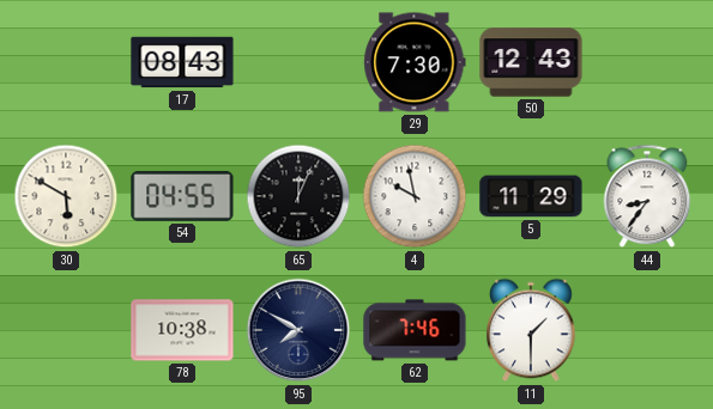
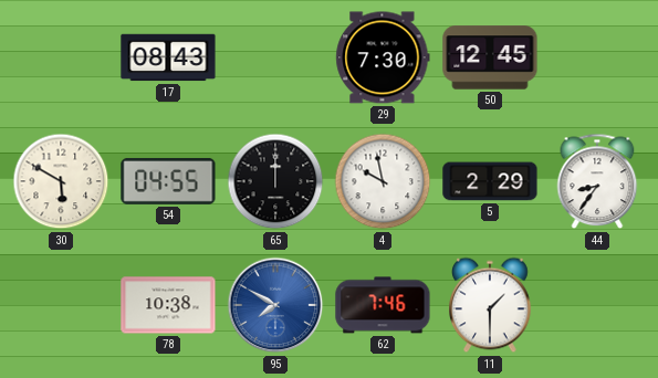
50: 12:43 -> 12:45 (490, 57)
65: 12:04 -> 12:00 (275, 181)
5: 11:29 -> 2:29 (490, 181)
95 dial: navy -> blue (275, 305)
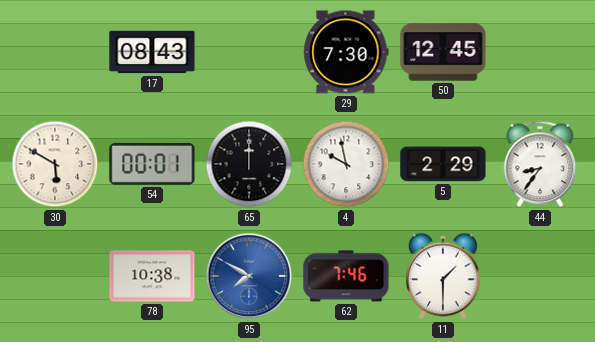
54: 04:55 -> 00:01 (152, 164)
